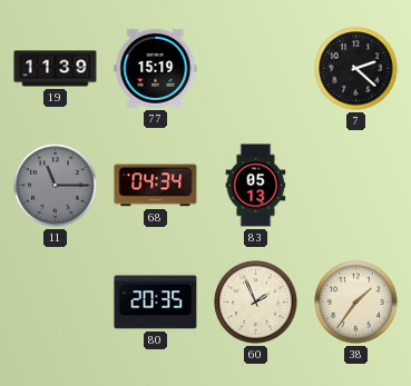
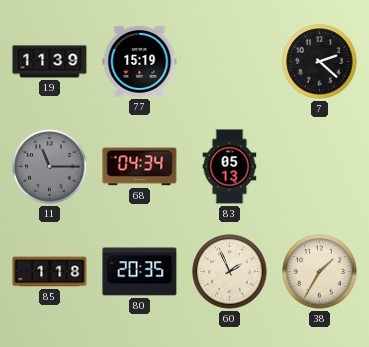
85: none -> 1:18 (50, 272)
38: 1:36 -> 1:35 (320, 272)
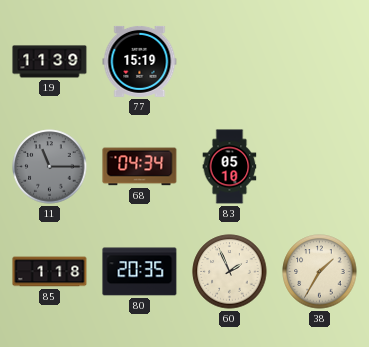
7: 2:22 -> none (320, 62)
83: 05:13 -> 05:10 (230, 167)
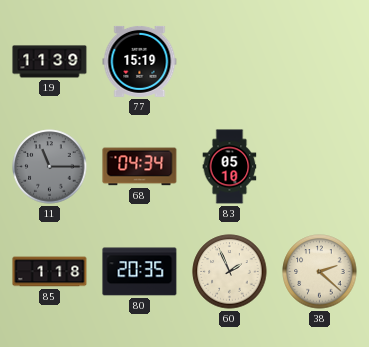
38: 1:35 -> 2:22 (320, 272)
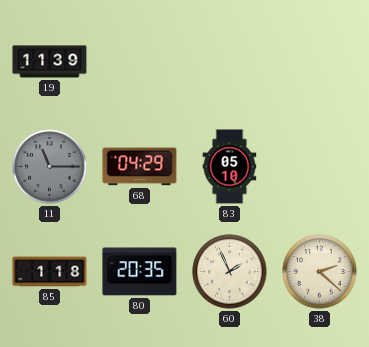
77: 15:19 -> none (140, 61)
68: 04:34 -> 04:29 (140, 167)
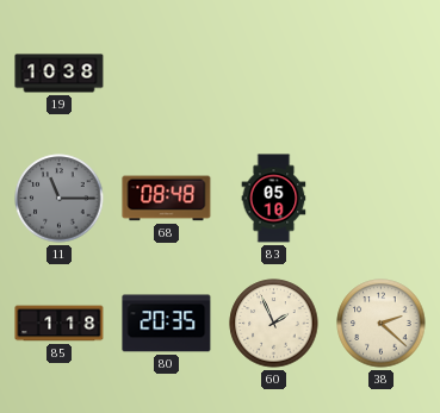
19: 11:39 -> 10:38 (60, 74)
68: 04:29 -> 08:48 (167, 199)
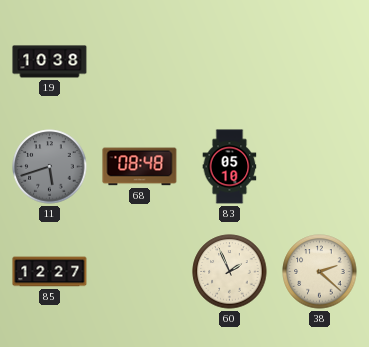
11: 11:15 -> 5:42 (50, 167)
85: 1:18 -> 12:27 (50, 272)
80: 20:35 -> none (167, 324)
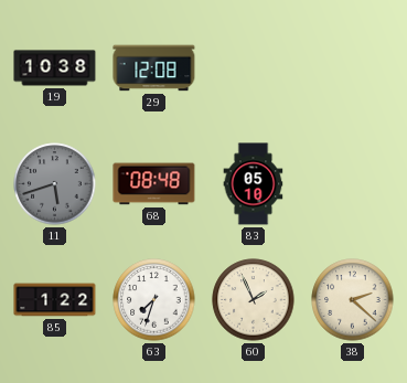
29: none -> 12:08 (154, 68)
85: 12:27 -> 1:22 (55, 300)
63: none -> 7:33 (154, 300)
